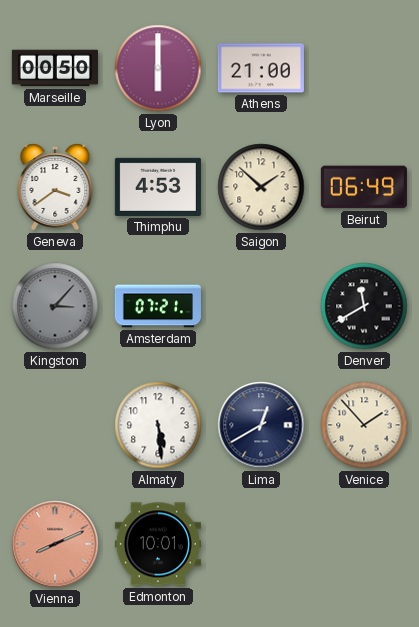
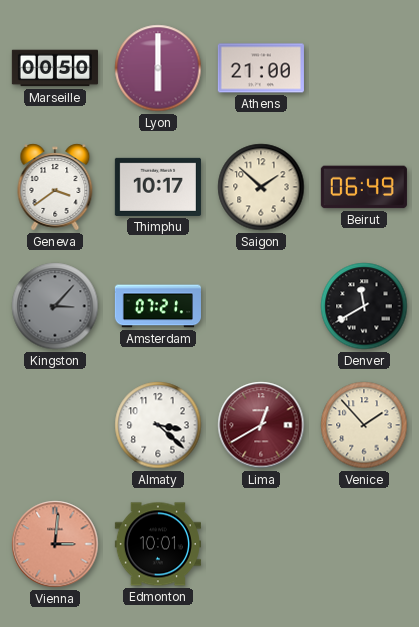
Thimphu: 4:53 -> 10:17 (158, 187)
Almaty: 5:29 -> 3:22 (158, 425)
Lima dial: navy -> burgundy (261, 425)
Vienna: 8:11 -> 3:01 (55, 544)
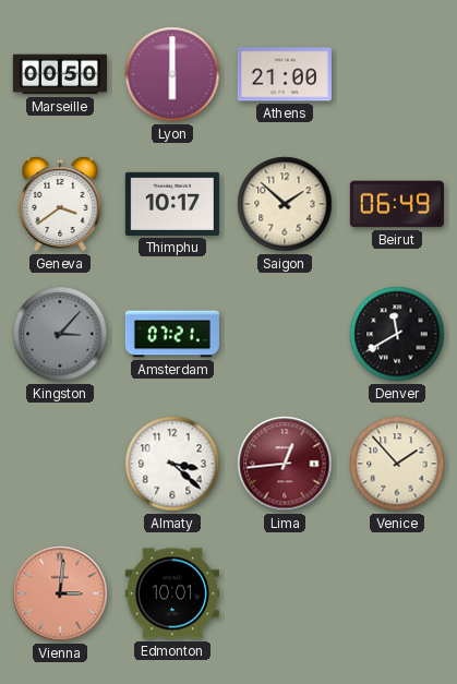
Lima: 12:40 -> 12:44 (285, 464)
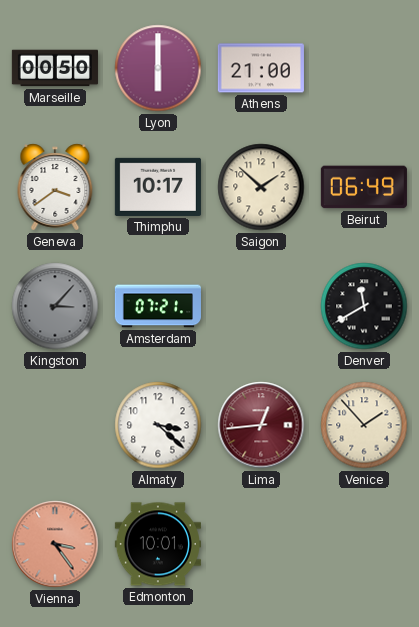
Vienna: 3:01 -> 3:24 (55, 544)
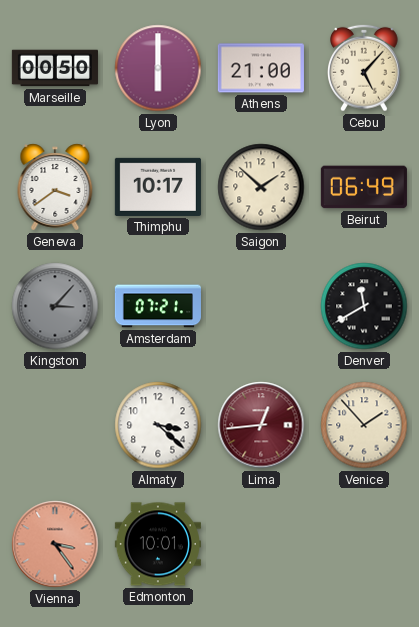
Cebu: none -> 5:07 (365, 68)
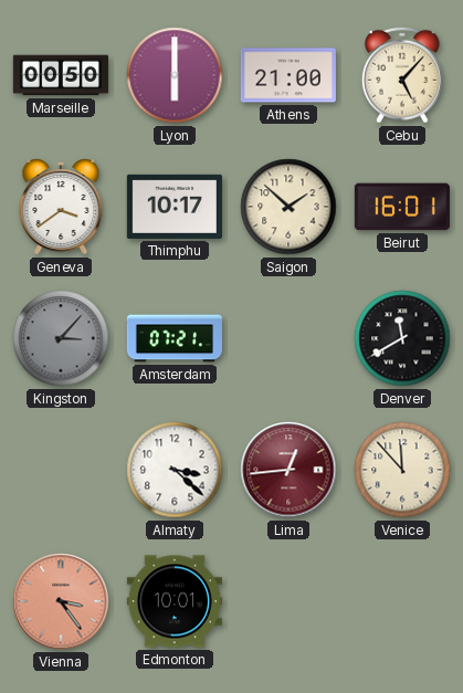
Beirut: 06:49 -> 16:01 (402, 207)
Venice: 1:53 -> 11:53 (402, 470)
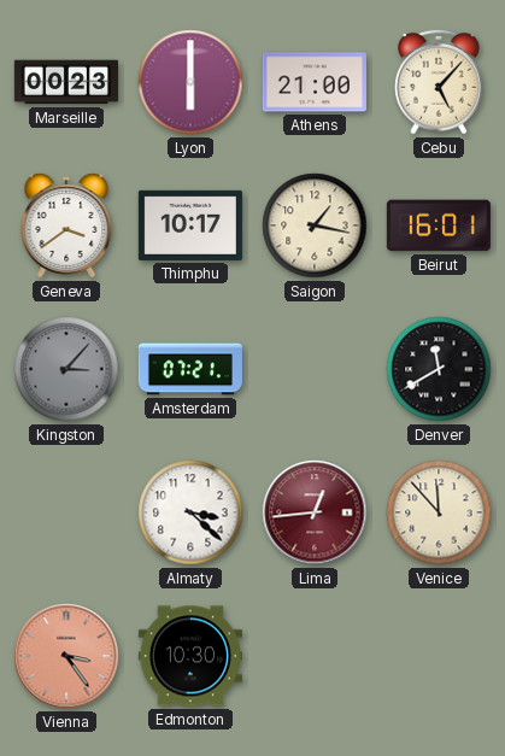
Marseille: 00:50 -> 00:23 (66, 82)
Saigon: 1:52 -> 1:17 (315, 225)
Edmonton: 10:01 -> 10:30 (190, 656)
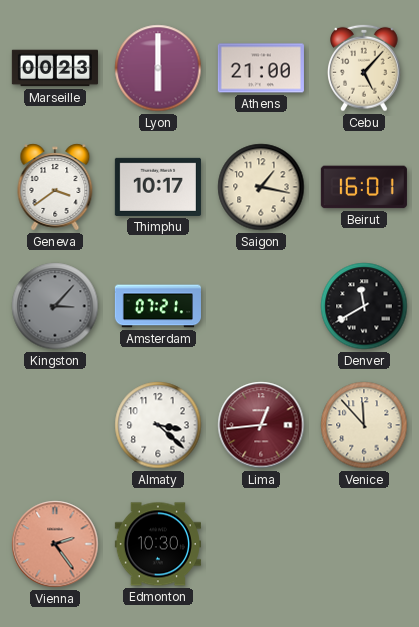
Vienna: 3:24 -> 2:24 (55, 544)
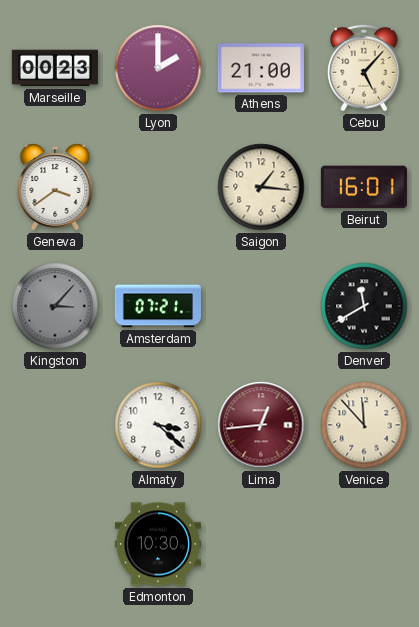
Lyon: 6:00 -> 2:00 (158, 68)
Thimphu: 10:17 -> none (158, 187)
Saigon: 1:17 -> 1:16 (261, 187)
Vienna: 2:24 -> none (55, 544)
